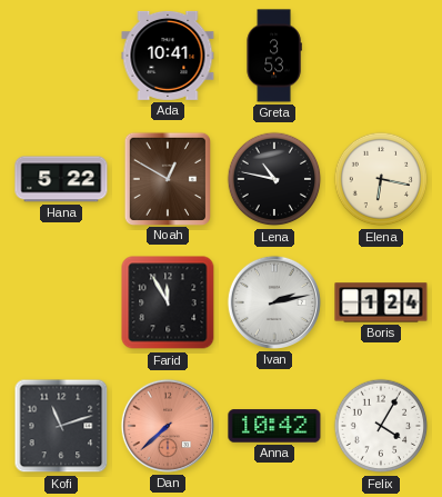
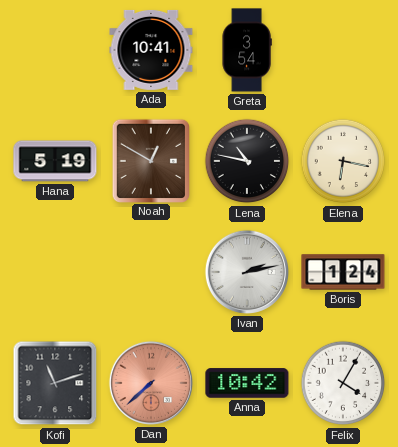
Greta: 3:53 -> 3:54 (247, 50)
Hana: 5:22 -> 5:19 (55, 161)
Farid: 11:55 -> none (168, 302)
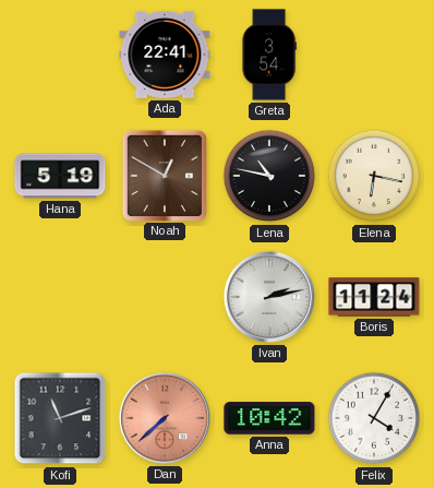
Ada: 10:41 -> 22:41 (165, 55)
Boris: 1:24 -> 11:24 (374, 297)
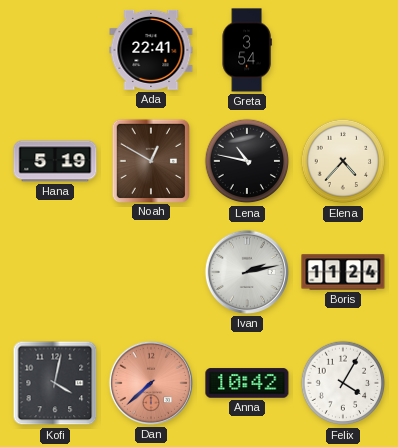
Elena: 6:17 -> 4:37 (343, 161)
Kofi: 11:12 -> 4:02 (55, 383)
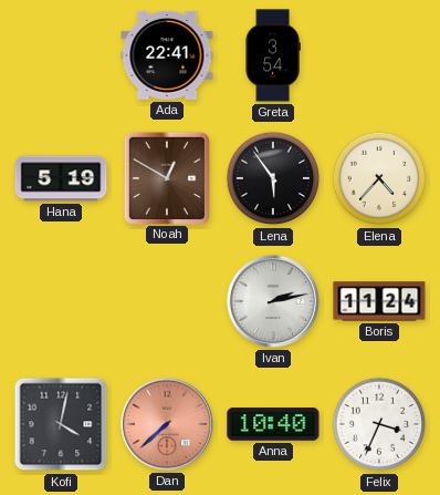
Lena: 10:47 -> 5:54 (273, 178)
Anna: 10:42 -> 10:40 (273, 424)
Felix: 4:05 -> 3:34 (379, 424)
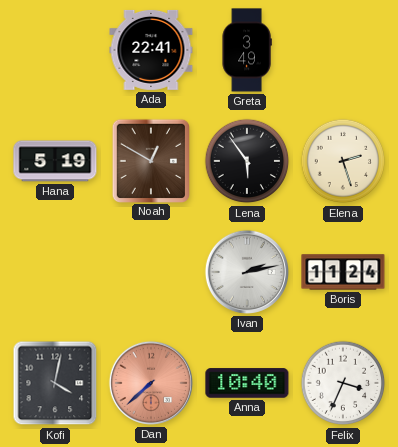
Greta: 3:54 -> 3:49 (247, 50)
Elena: 4:37 -> 2:27 (343, 161)
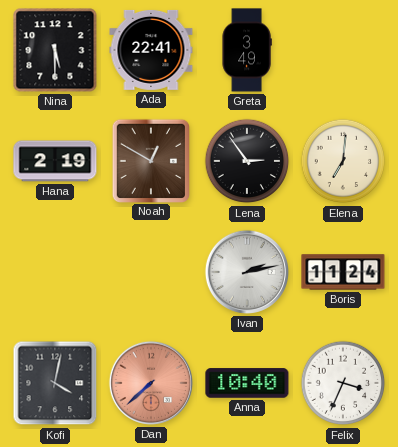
Nina: none -> 5:30 (55, 50)
Hana: 5:19 -> 2:19 (55, 161)
Lena: 5:54 -> 2:54 (247, 161)
Elena: 2:27 -> 7:01 (343, 161)
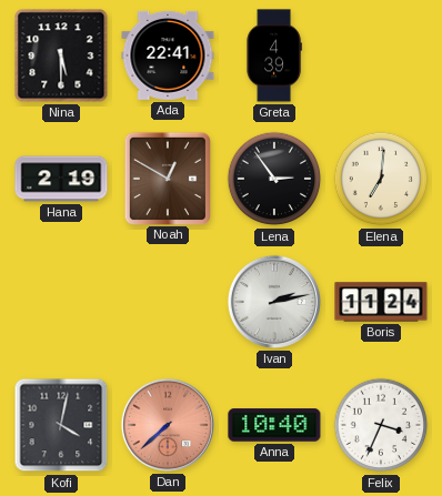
Greta: 3:49 -> 4:39 (274, 55)
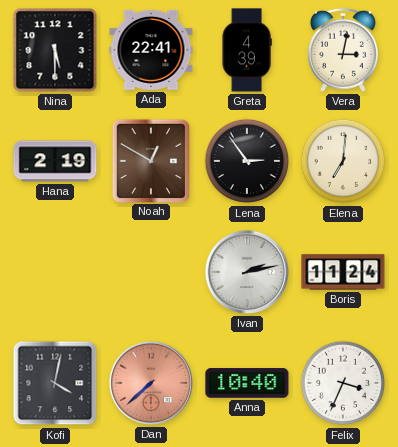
Vera: none -> 3:02 (343, 50)
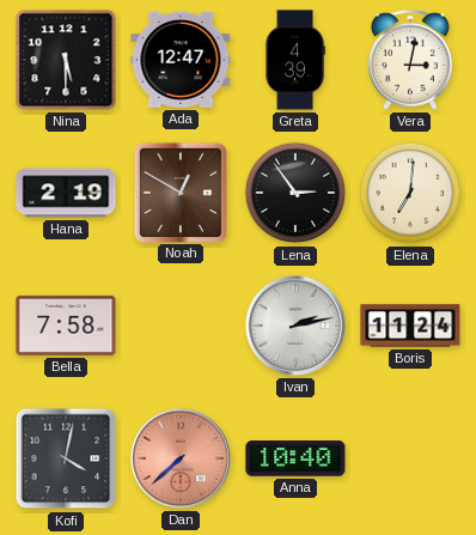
Ada: 22:41 -> 12:47 (181, 60)
Bella: none -> 7:58 (66, 326)
Felix: 3:34 -> none (343, 383)
